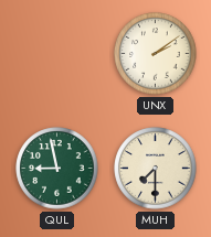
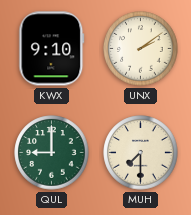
KWX: none -> 9:10 (52, 49)
QUL: 8:58 -> 9:00 (52, 153)
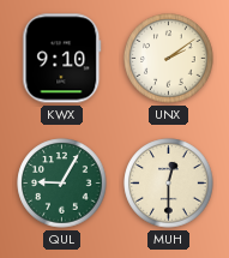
QUL: 9:00 -> 9:05 (62, 184)
MUH: 7:30 -> 12:30 (169, 184)
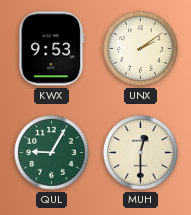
KWX: 9:10 -> 9:53 (52, 49)
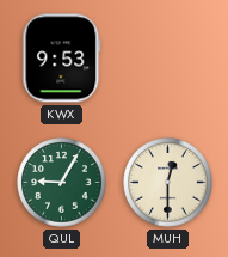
UNX: 2:09 -> none (141, 49)
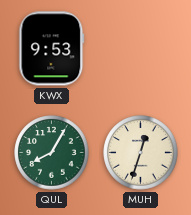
QUL: 9:05 -> 8:05 (52, 153)
MUH: 12:30 -> 12:33 (141, 153)
